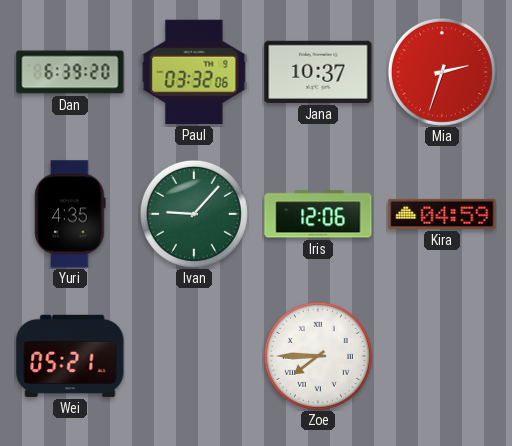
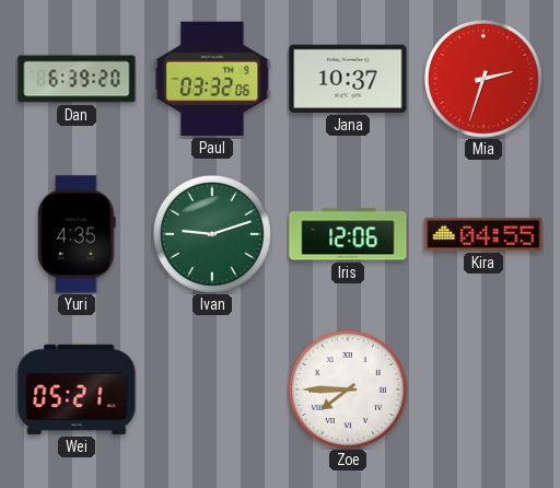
Ivan: 9:07 -> 9:12 (212, 234)
Kira: 04:59 -> 04:55 (483, 234)
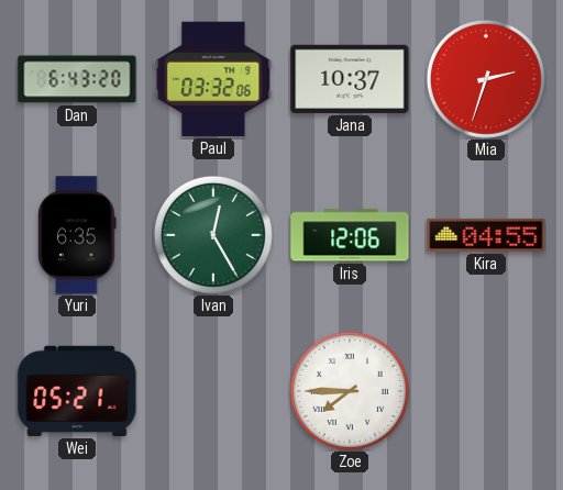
Dan: 6:39 -> 6:43 (77, 79)
Yuri: 4:35 -> 6:35 (77, 235)
Ivan: 9:12 -> 12:25 (213, 235)
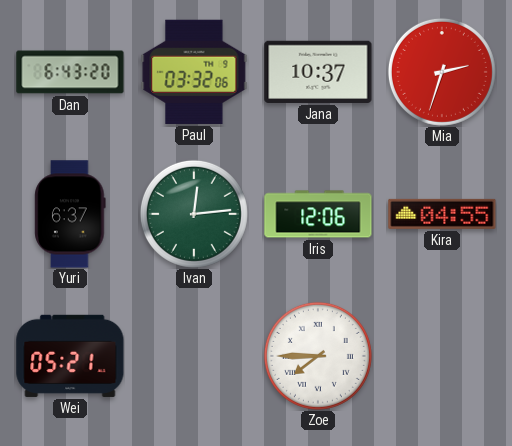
Yuri: 6:35 -> 6:37 (70, 214)
Ivan: 12:25 -> 12:14 (194, 214)
